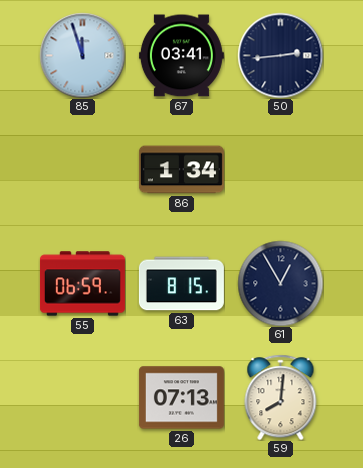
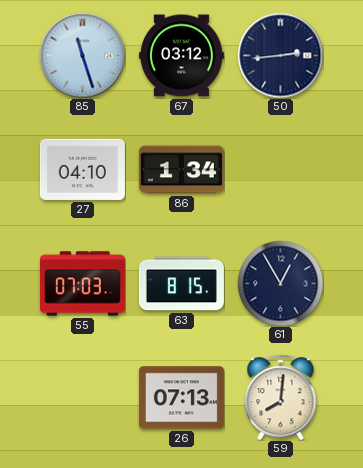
85: 11:57 -> 11:27 (82, 55)
67: 03:41 -> 03:12 (181, 56)
27: none -> 04:10 (82, 169)
55: 06:59 -> 07:03 (82, 284)
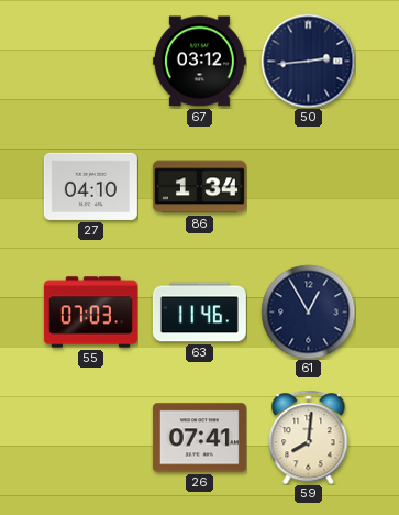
85: 11:27 -> none (82, 55)
63: 8:15 -> 11:46 (199, 313)
26: 07:13 -> 07:41 (199, 438)
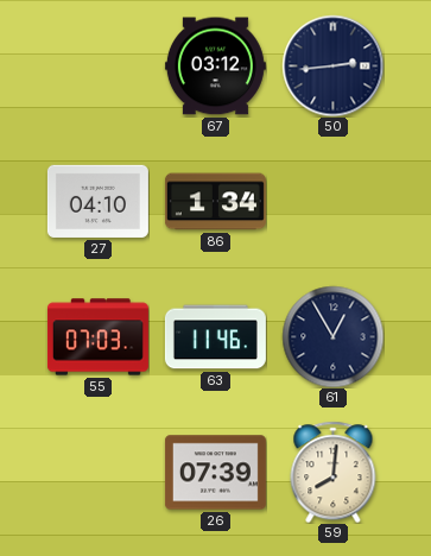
26: 07:41 -> 07:39 (215, 473)
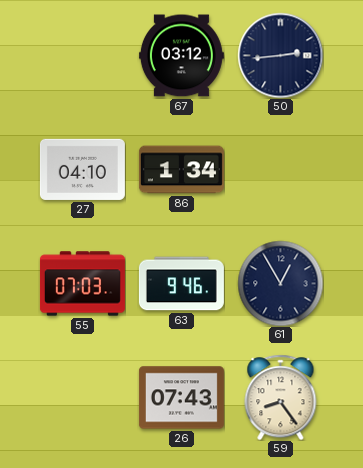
63: 11:46 -> 9:46 (181, 284)
26: 07:39 -> 07:43 (181, 398)
59: 8:01 -> 8:24 (281, 397)
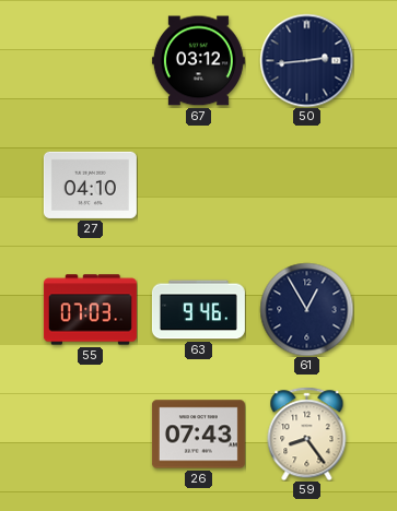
86: 1:34 -> none (181, 170)
